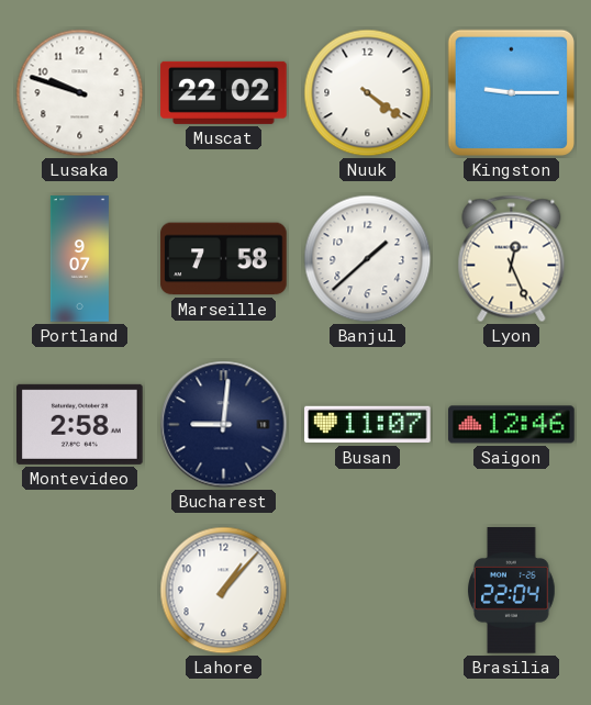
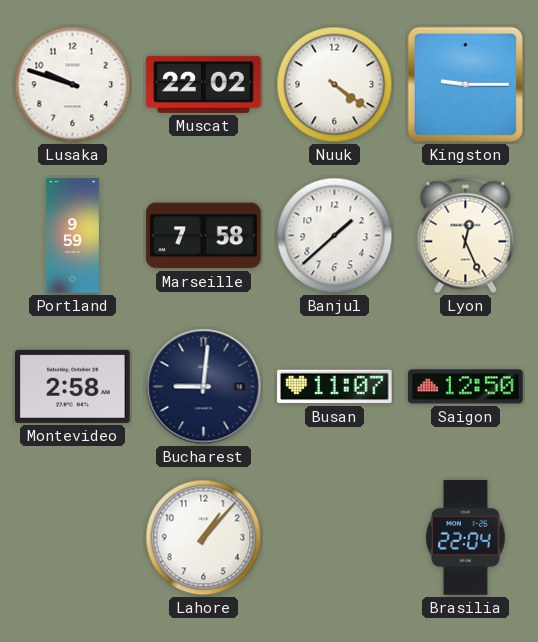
Portland: 9:07 -> 9:59 (72, 236)
Saigon: 12:46 -> 12:50 (466, 387)
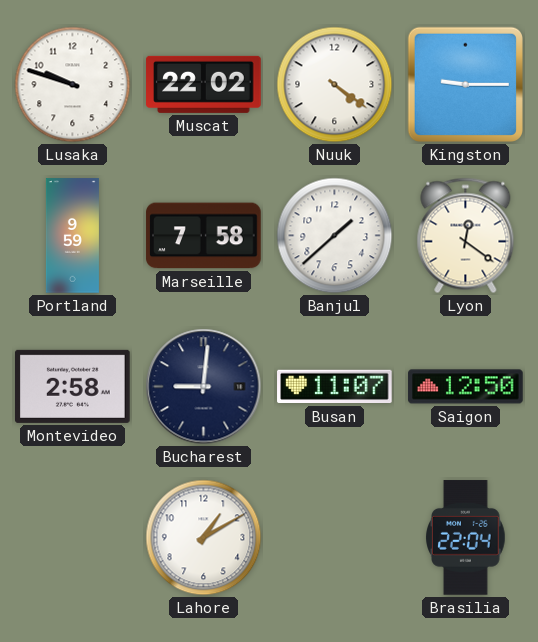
Lyon: 12:26 -> 12:21 (466, 236)
Lahore: 1:07 -> 1:10 (204, 538)
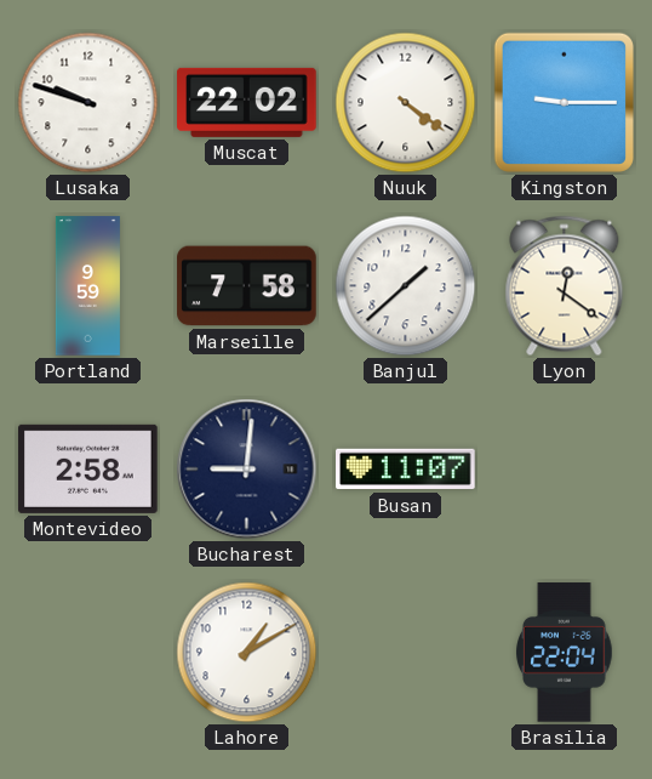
Saigon: 12:50 -> none (466, 387)
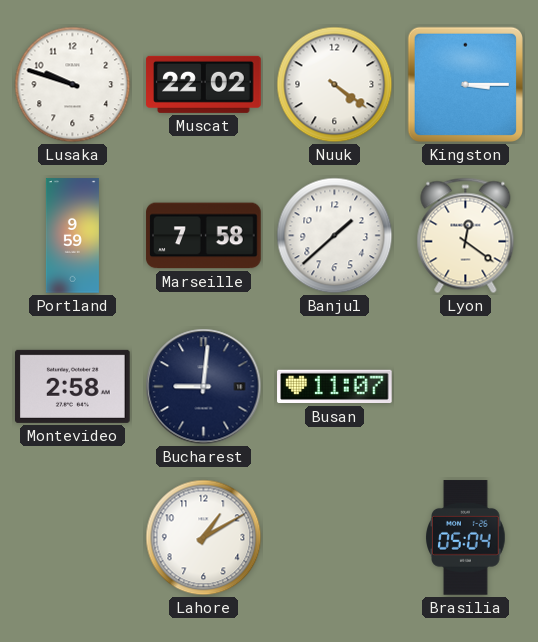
Kingston: 9:15 -> 3:15 (465, 84)
Brasilia: 22:04 -> 05:04 (466, 538)
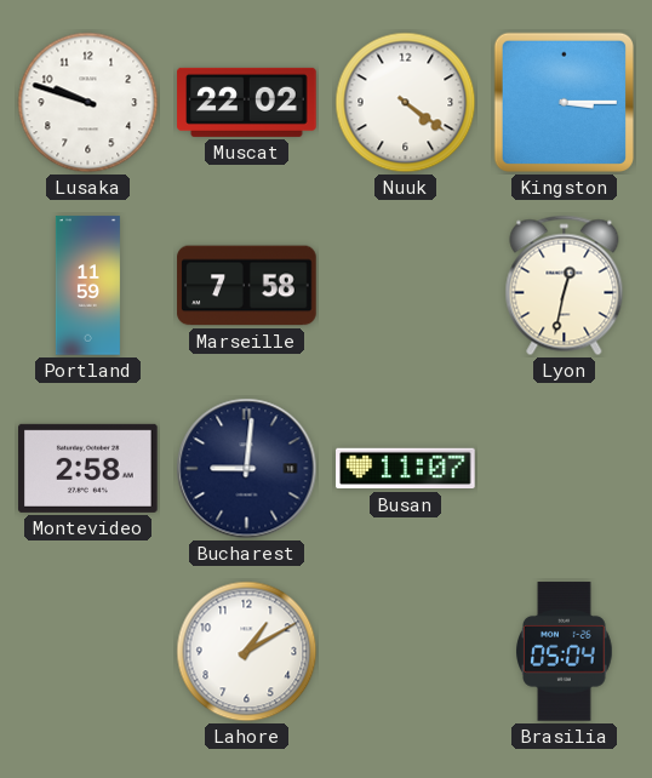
Portland: 9:59 -> 11:59 (87, 286)
Banjul: 1:38 -> none (335, 236)
Lyon: 12:21 -> 12:32 (565, 286)
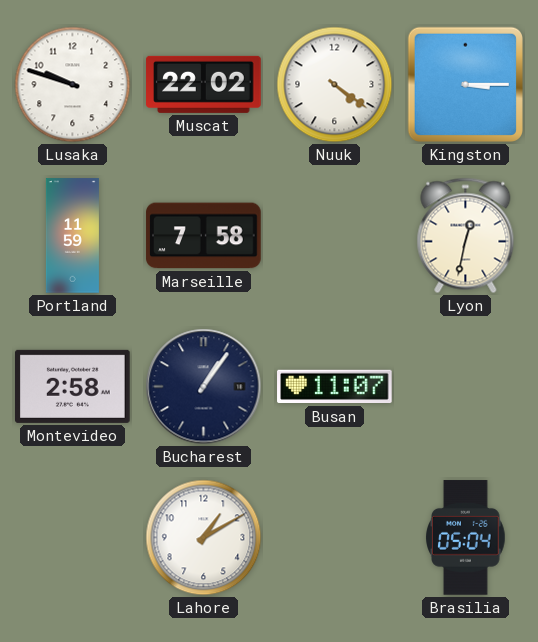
Bucharest: 9:01 -> 1:06 (204, 387)
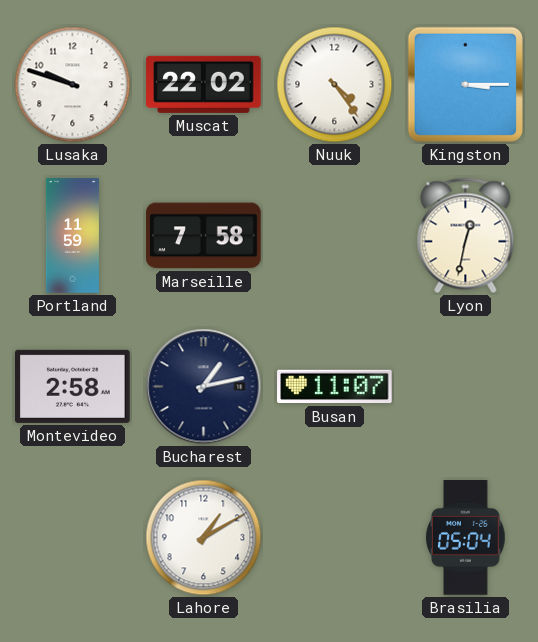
Nuuk: 4:21 -> 4:24 (335, 85)
Bucharest: 1:06 -> 1:13 (204, 387)
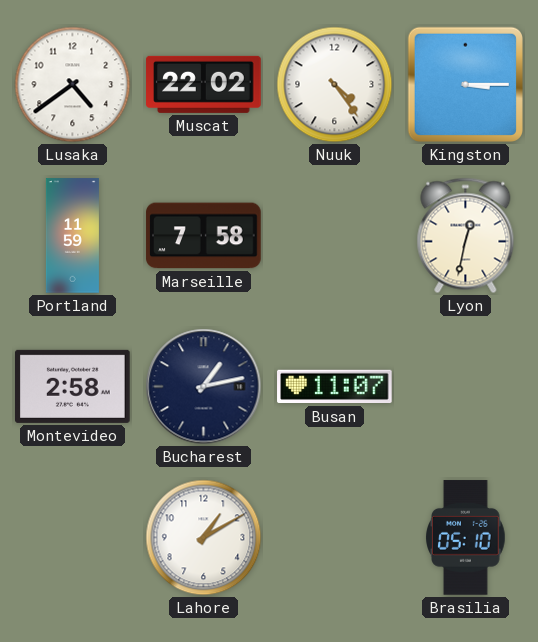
Lusaka: 9:48 -> 4:39 (73, 85)
Brasilia: 05:04 -> 05:10 (466, 538)
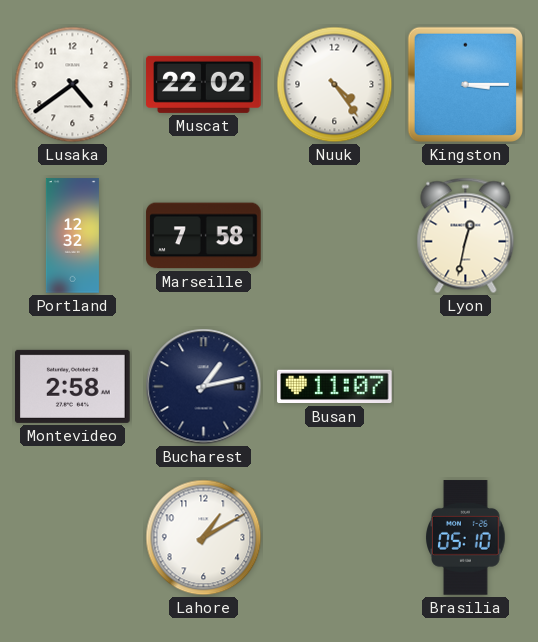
Portland: 11:59 -> 12:32 (72, 236)
